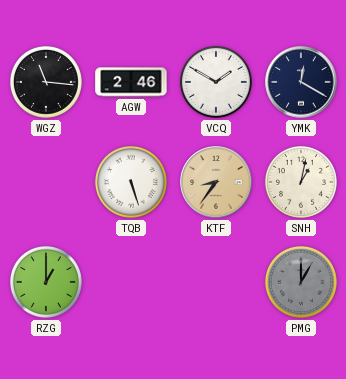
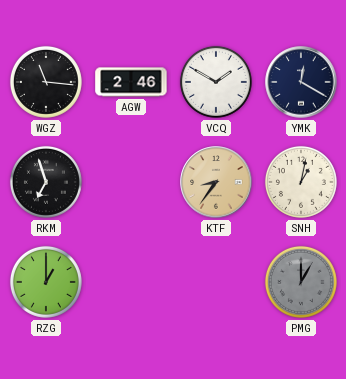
RKM: none -> 6:57 (46, 182)
TQB: 5:27 -> none (131, 182)
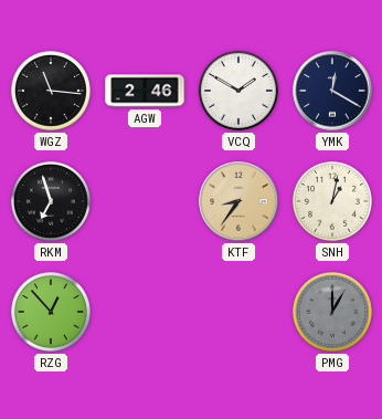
RZG: 1:00 -> 12:53 (51, 312)
